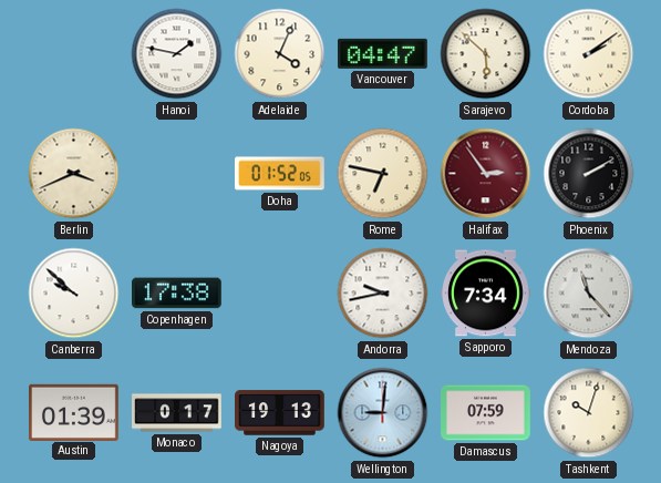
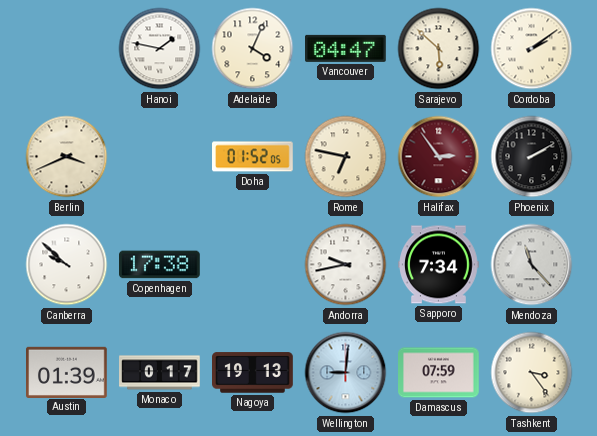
Tashkent: 10:03 -> 3:24 (532, 373)
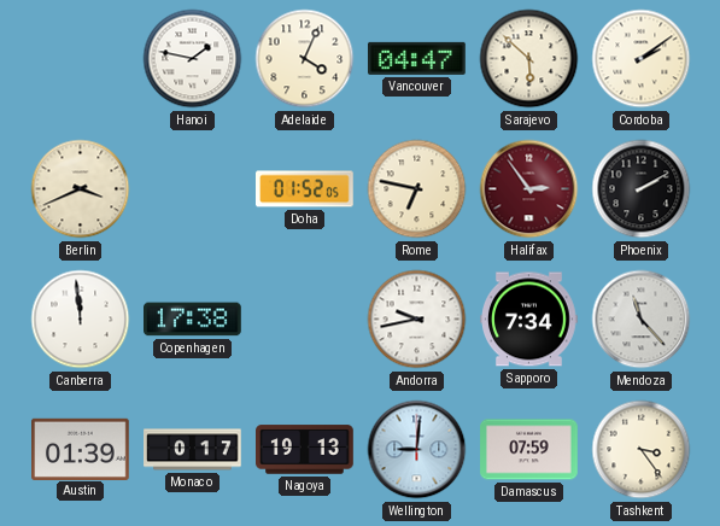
Canberra: 9:52 -> 11:59 (81, 320)
